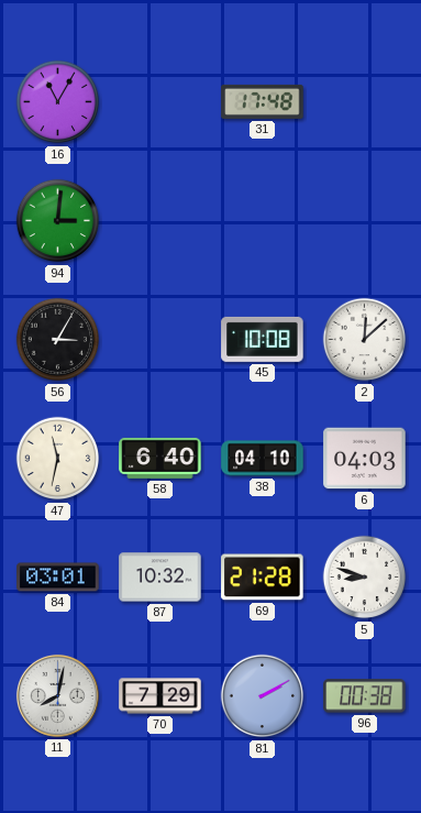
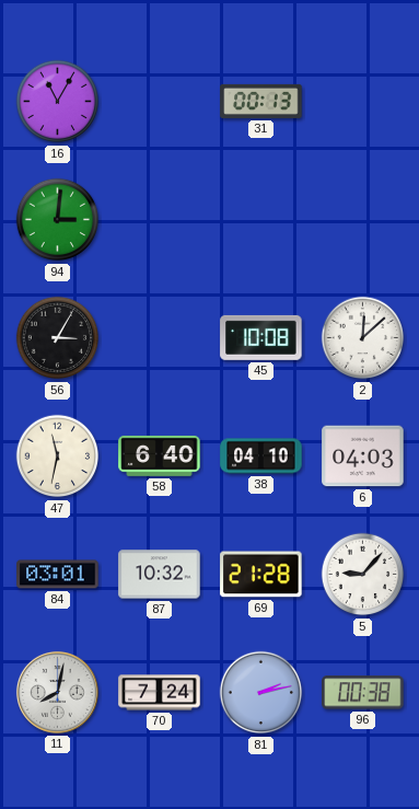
31: 17:48 -> 00:13 (261, 101)
5: 8:48 -> 9:07 (363, 575)
70: 7:29 -> 7:24 (160, 693)
81: 2:10 -> 2:13 (261, 693)
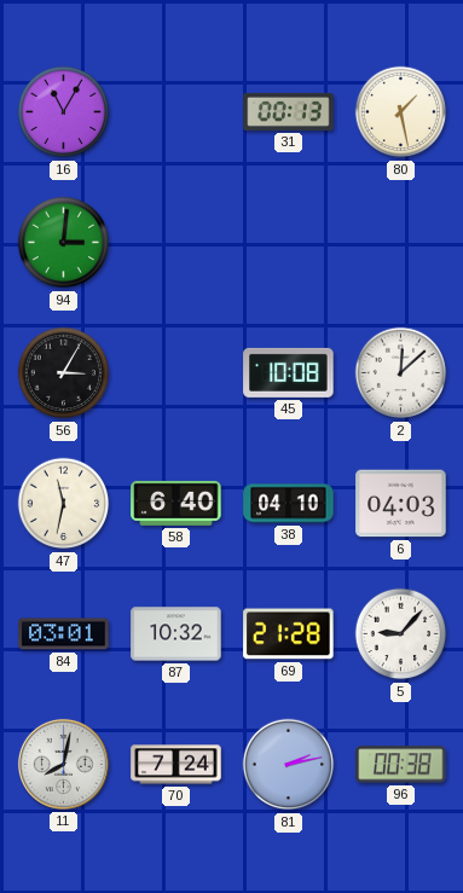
80: none -> 1:28 (401, 112)
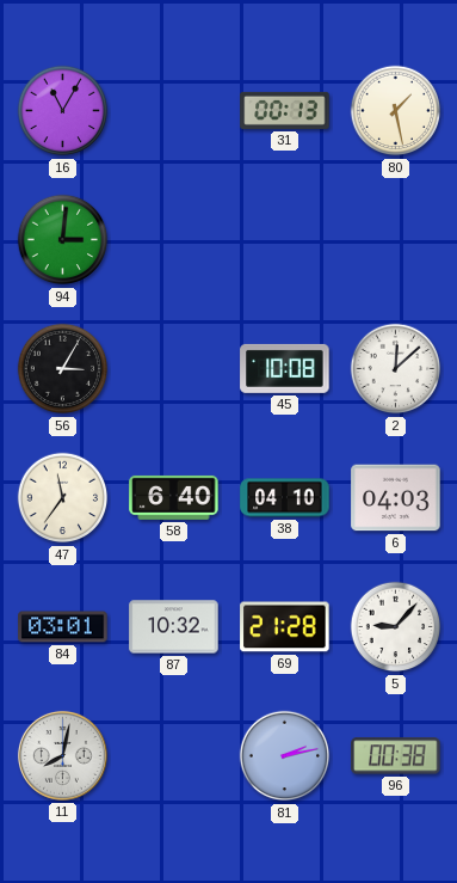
47: 11:32 -> 11:36 (63, 498)
70: 7:24 -> none (176, 765)
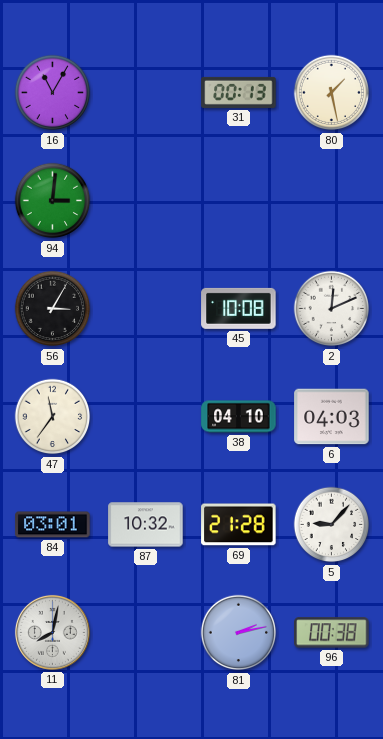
2: 12:08 -> 12:11 (332, 309)
58: 6:40 -> none (174, 497)
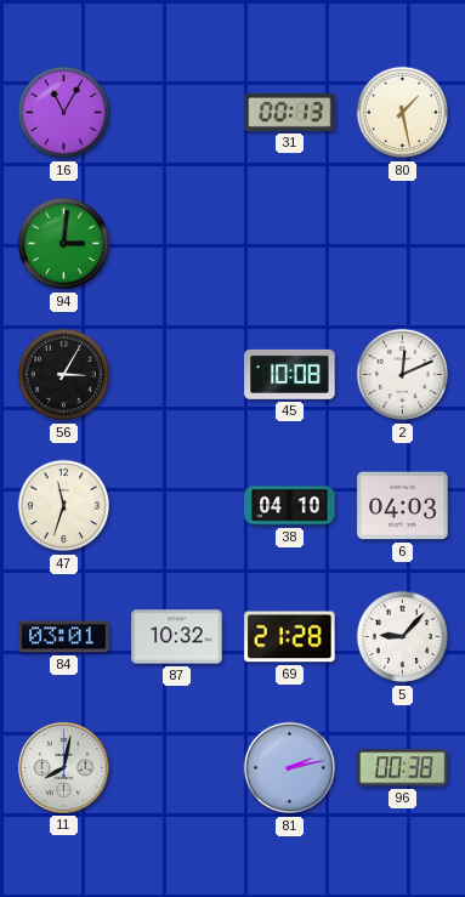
47: 11:36 -> 11:33 (64, 506)
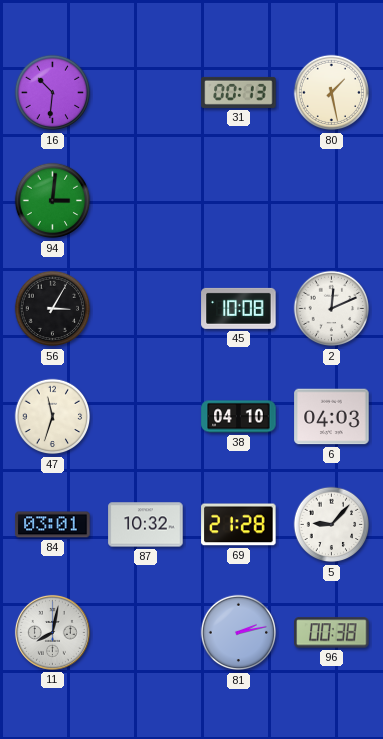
16: 11:05 -> 10:31 (53, 93)
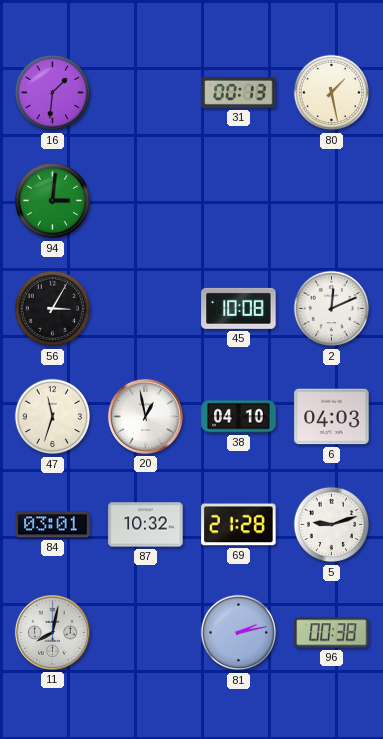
16: 10:31 -> 1:31 (53, 93)
20: none -> 12:58 (145, 416)
5: 9:07 -> 9:12 (332, 525)
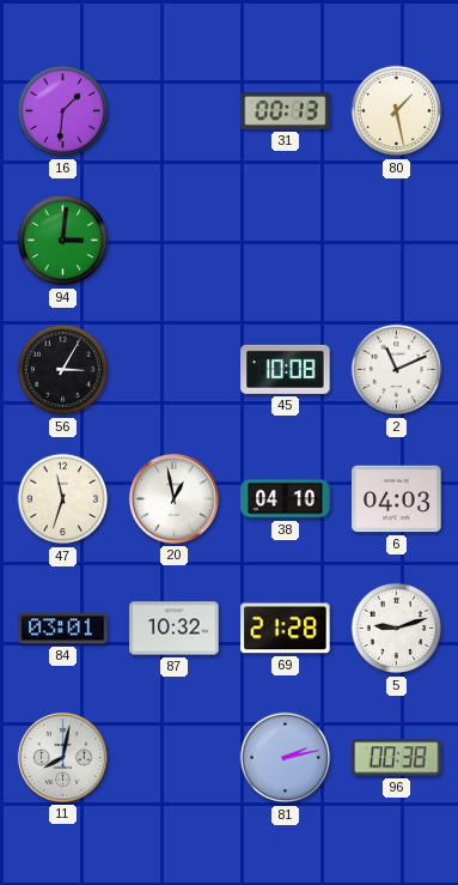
2: 12:11 -> 11:11 (397, 370)
